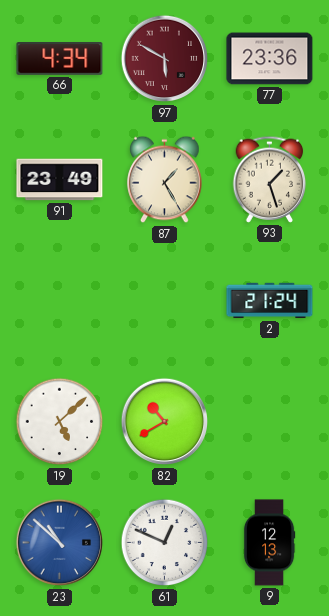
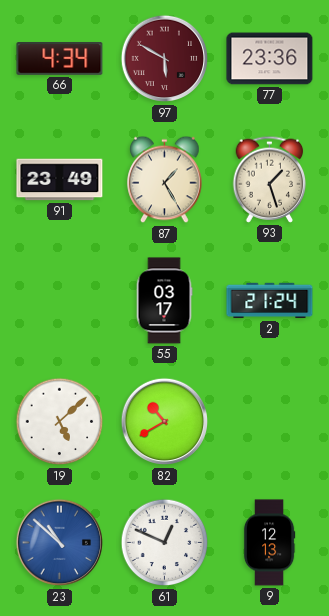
55: none -> 03:17 (164, 301)
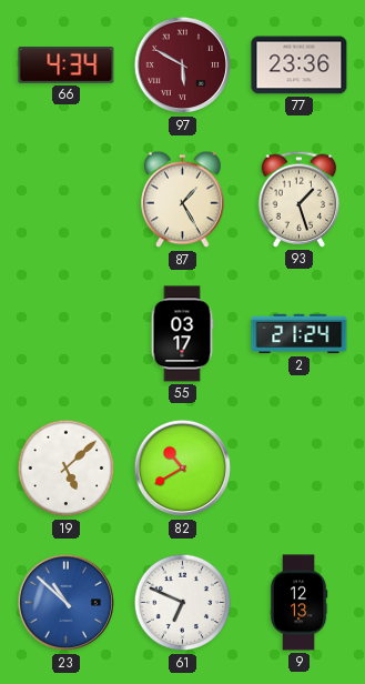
91: 23:49 -> none (60, 180)
61: 12:49 -> 6:49 (183, 603)
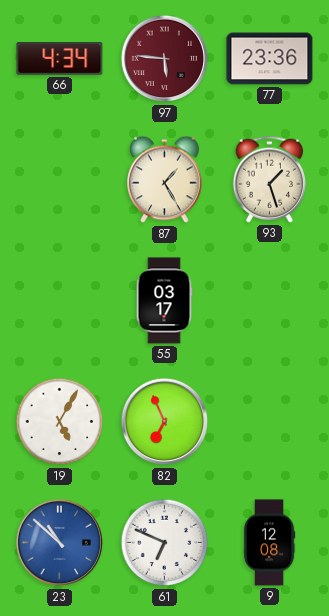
97: 5:50 -> 5:46 (165, 59)
2: 21:24 -> none (300, 334)
19: 5:08 -> 5:05 (60, 422)
82: 10:40 -> 6:56 (165, 422)
9: 12:13 -> 12:08 (269, 543)
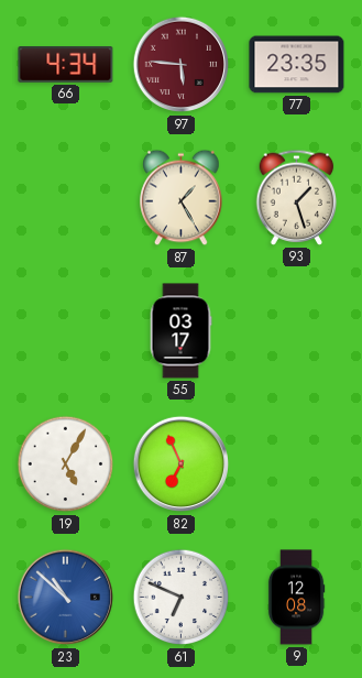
77: 23:36 -> 23:35 (297, 65)
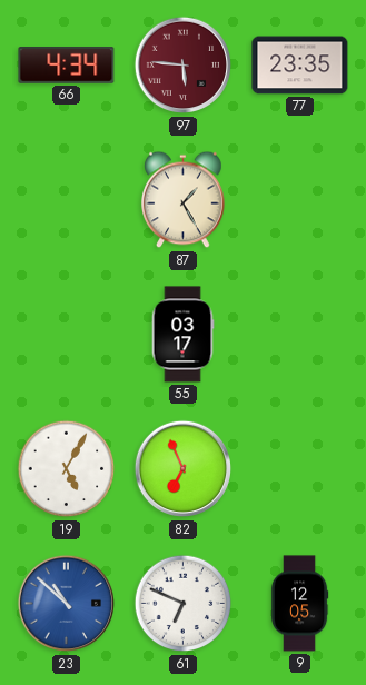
93: 1:27 -> none (297, 197)
9: 12:08 -> 12:05 (299, 604)
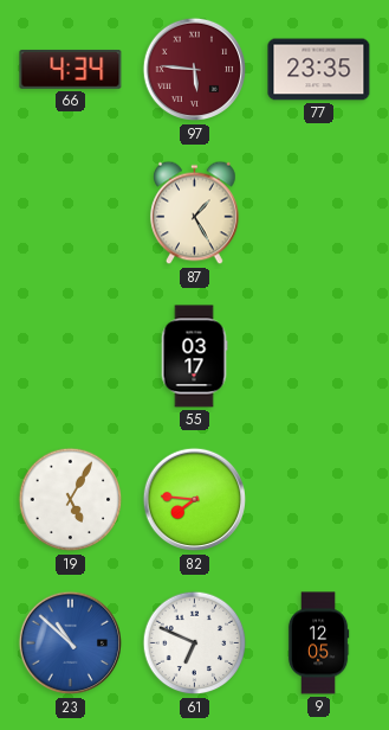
82: 6:56 -> 7:46 (195, 500)
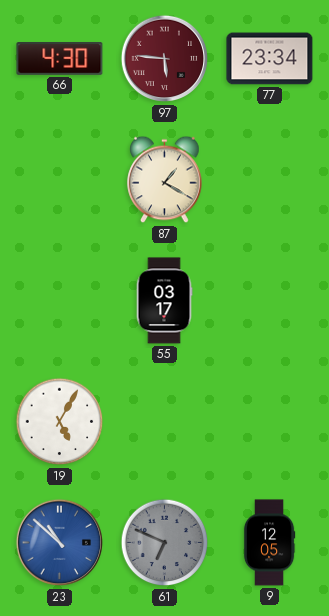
66: 4:34 -> 4:30 (60, 59)
77: 23:35 -> 23:34 (270, 59)
87: 1:25 -> 1:20 (165, 180)
82: 7:46 -> none (195, 500)
61 dial: white -> grey (165, 543)
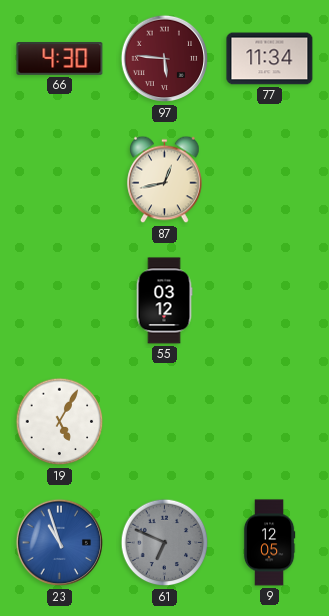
77: 23:34 -> 11:34 (270, 59)
87: 1:20 -> 12:43 (165, 180)
55: 03:17 -> 03:12 (164, 301)
23: 10:52 -> 10:57 (60, 543)
